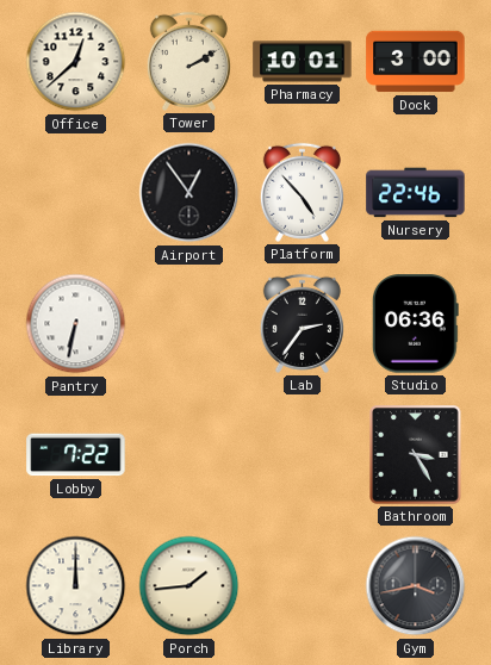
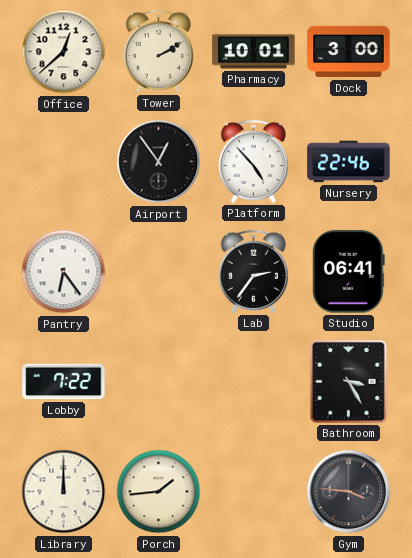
Pantry: 6:32 -> 6:24 (64, 272)
Studio: 06:36 -> 06:41 (348, 272)
Gym: 3:43 -> 3:46 (349, 492)
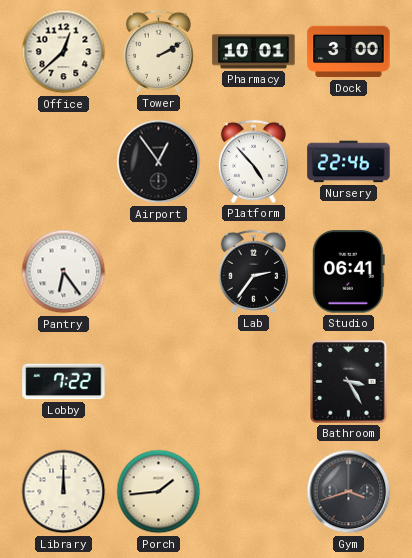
Gym: 3:46 -> 3:42 (349, 492)
